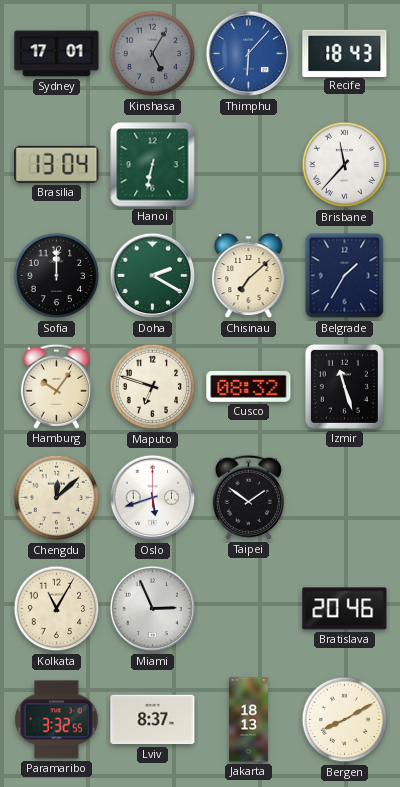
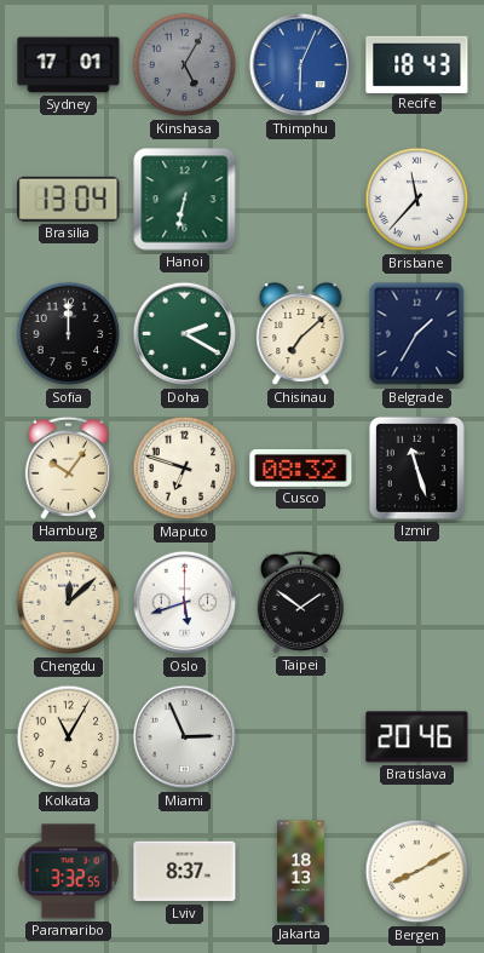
Thimphu: 6:07 -> 6:04 (301, 65)
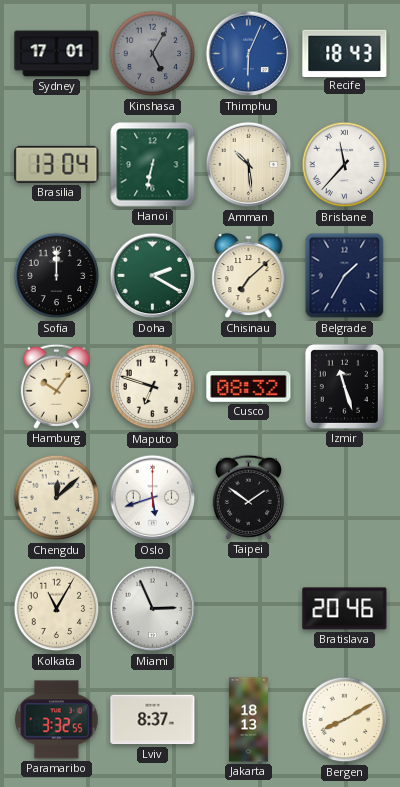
Amman: none -> 10:29 (249, 165)
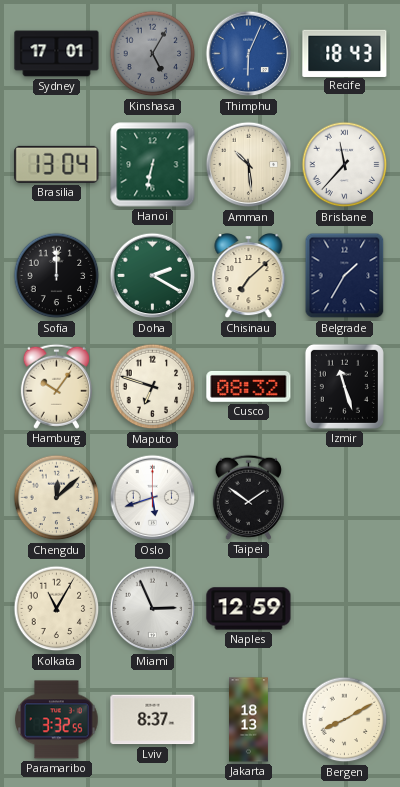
Naples: none -> 12:59 (249, 609)
Bratislava: 20:46 -> none (345, 609)
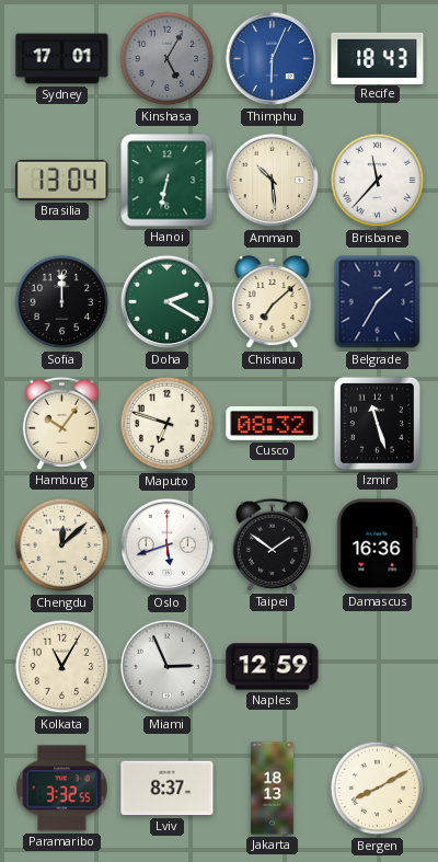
Damascus: none -> 16:36 (378, 545)
